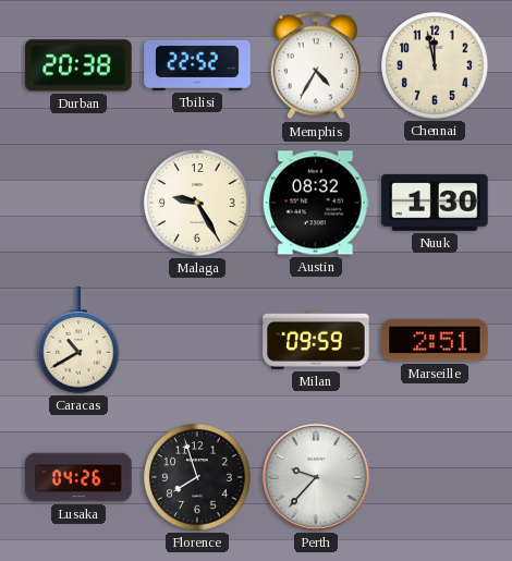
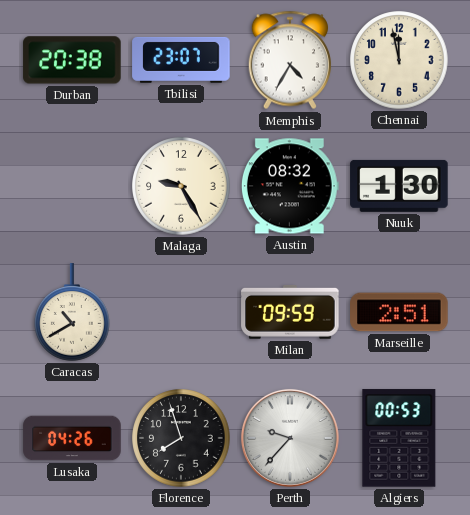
Tbilisi: 22:52 -> 23:07 (181, 60)
Algiers: none -> 00:53 (399, 438)
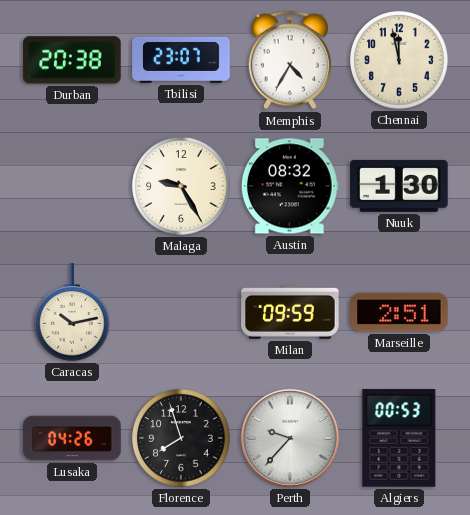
Caracas: 10:40 -> 10:13 (73, 312)
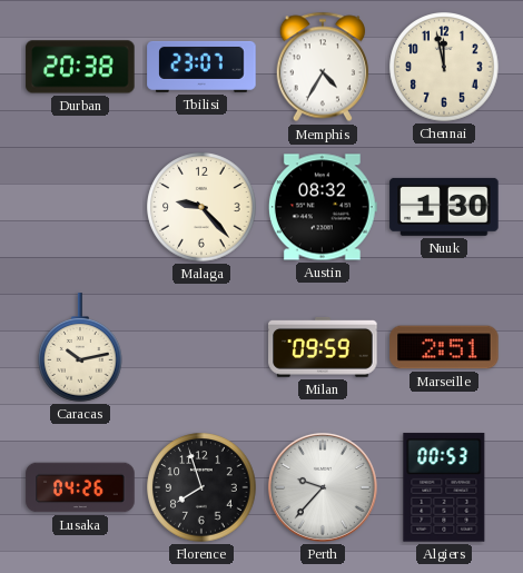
Malaga: 9:25 -> 9:23 (201, 207)
